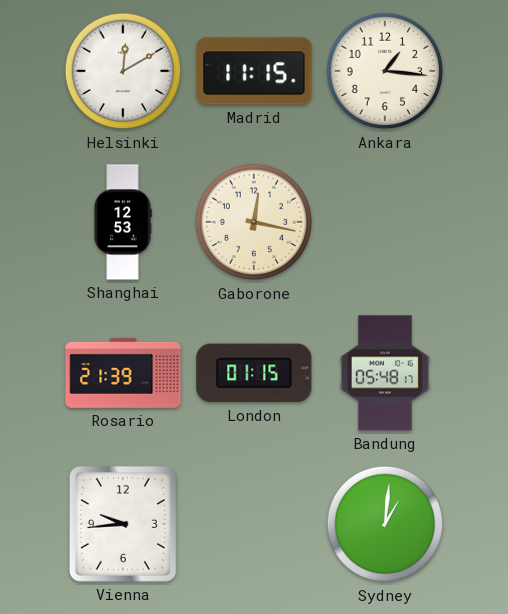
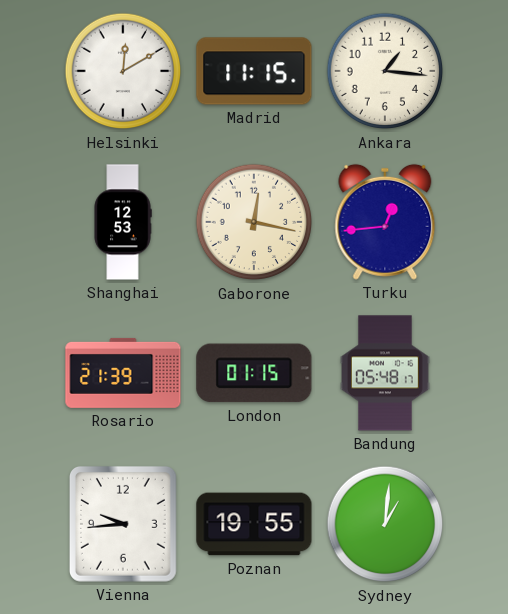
Turku: none -> 12:44 (385, 222)
Poznan: none -> 19:55 (254, 524)
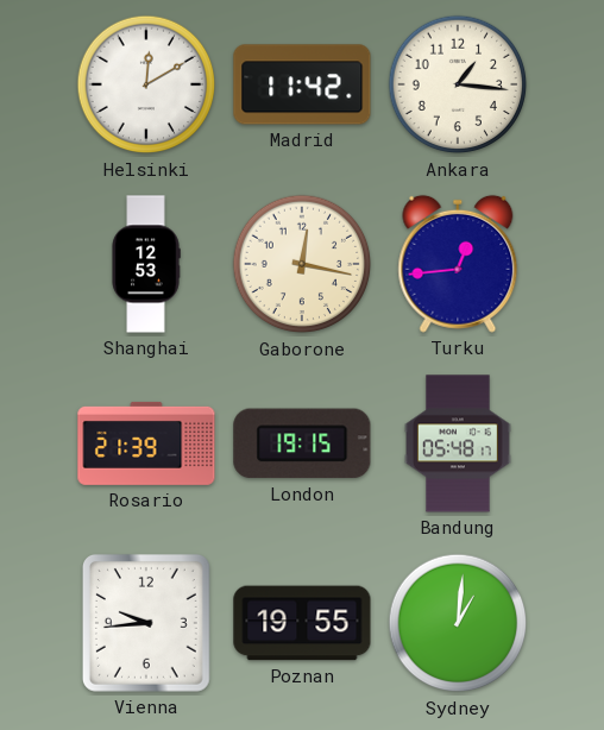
Madrid: 11:15 -> 11:42 (302, 84)
London: 01:15 -> 19:15 (302, 443)
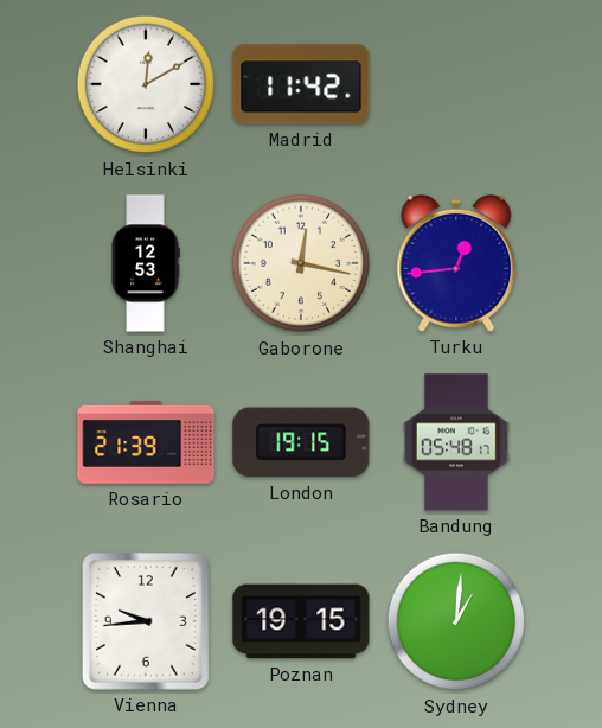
Ankara: 1:16 -> none (458, 84)
Poznan: 19:55 -> 19:15 (301, 621)
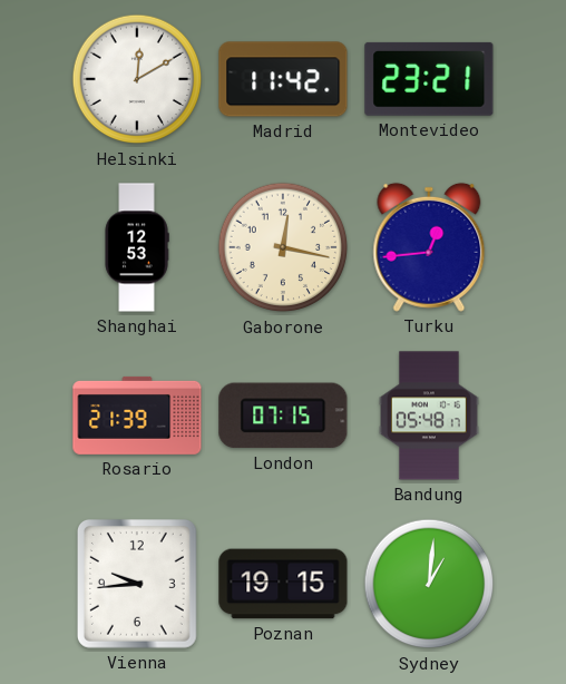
Montevideo: none -> 23:21 (429, 79)
London: 19:15 -> 07:15 (283, 416)
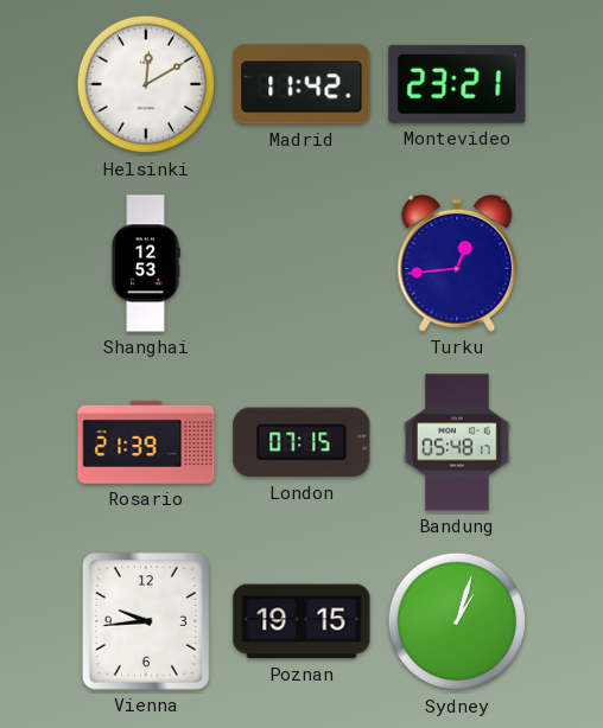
Gaborone: 12:17 -> none (283, 247)
Sydney: 1:01 -> 1:03 (457, 621)
